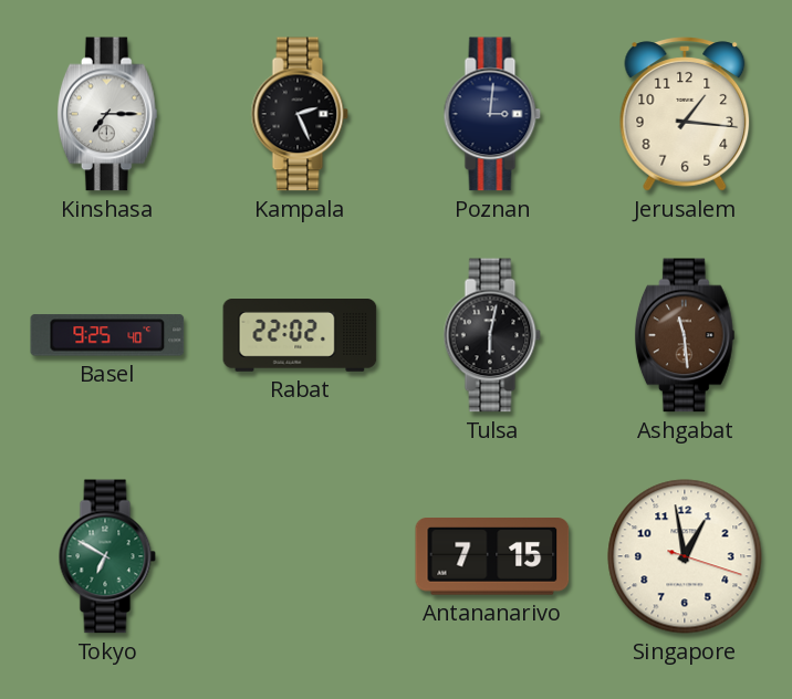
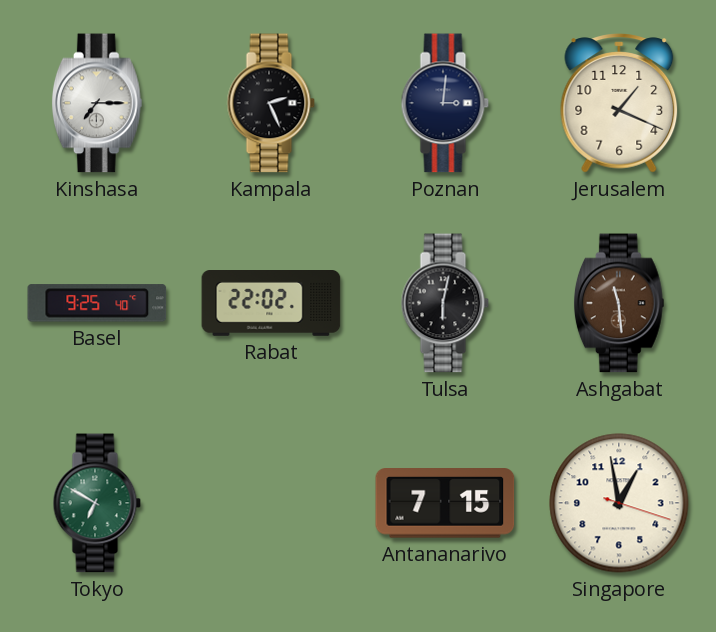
Jerusalem: 1:16 -> 1:19 (619, 103)
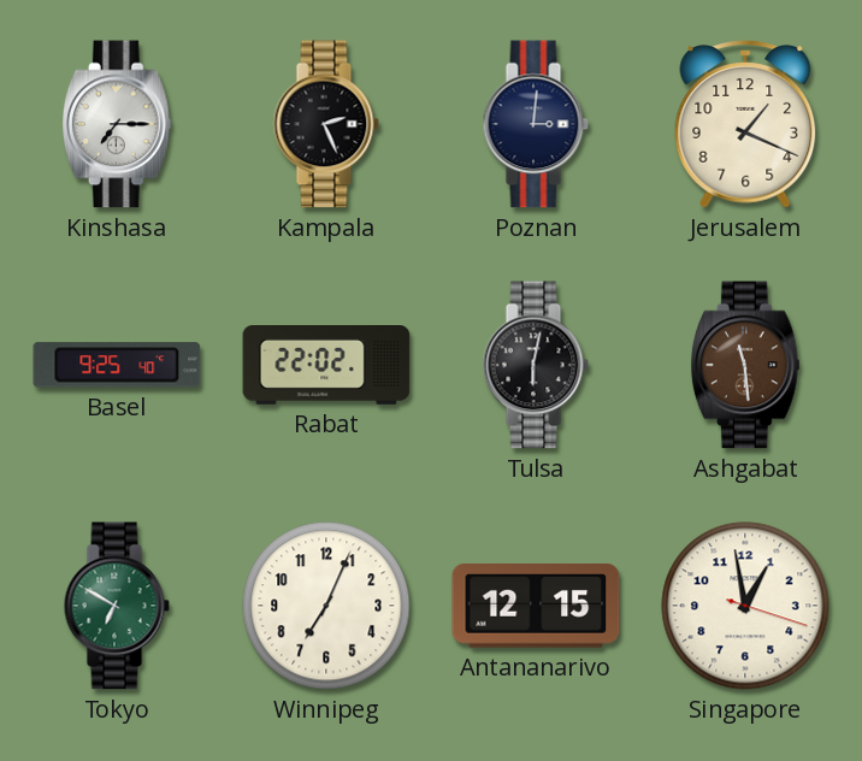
Winnipeg: none -> 7:04 (326, 606)
Antananarivo: 7:15 -> 12:15 (536, 607)
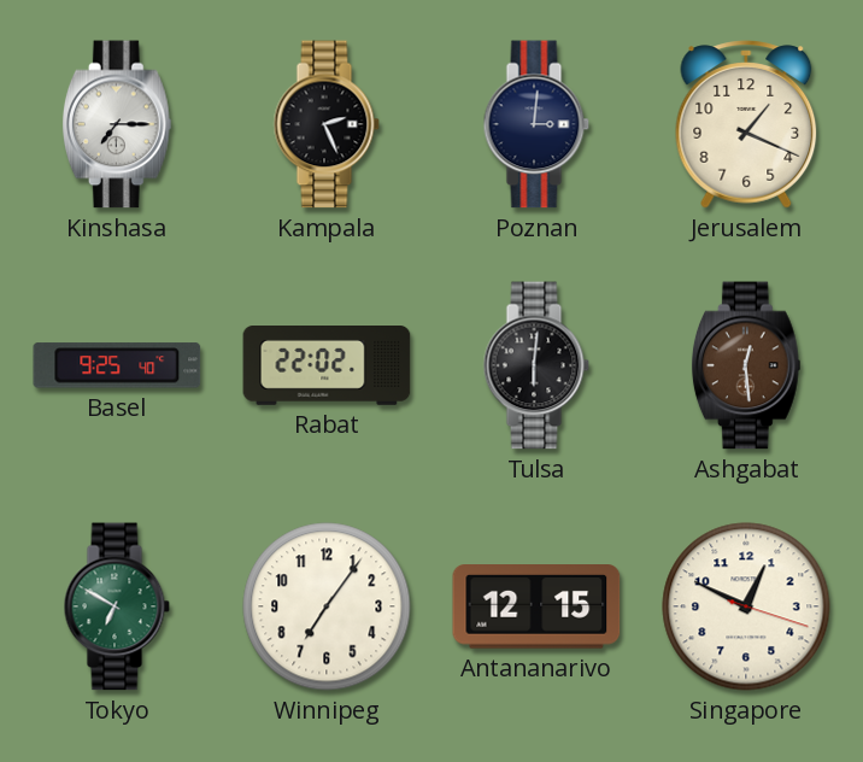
Tulsa: 6:02 -> 6:01 (536, 365)
Ashgabat: 11:29 -> 12:29 (746, 365)
Winnipeg: 7:04 -> 7:06 (327, 606)
Singapore: 12:58 -> 12:49 (746, 606)
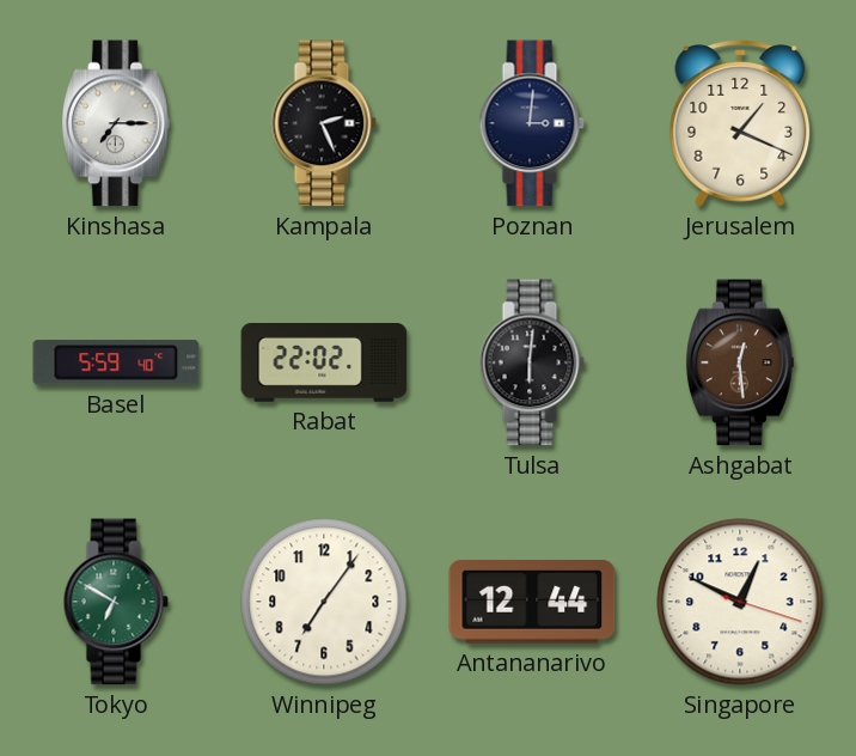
Basel: 9:25 -> 5:59 (116, 362)
Antananarivo: 12:15 -> 12:44 (532, 603)
